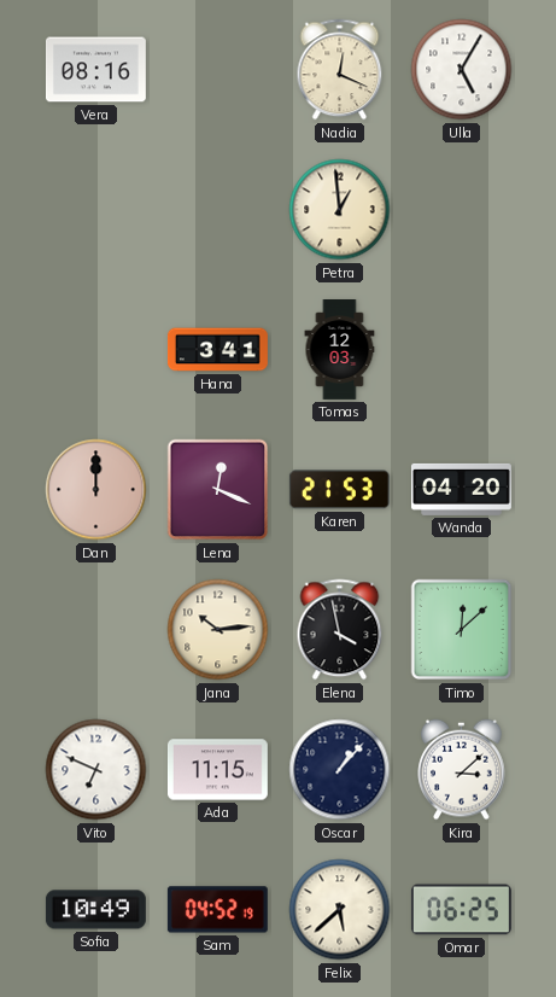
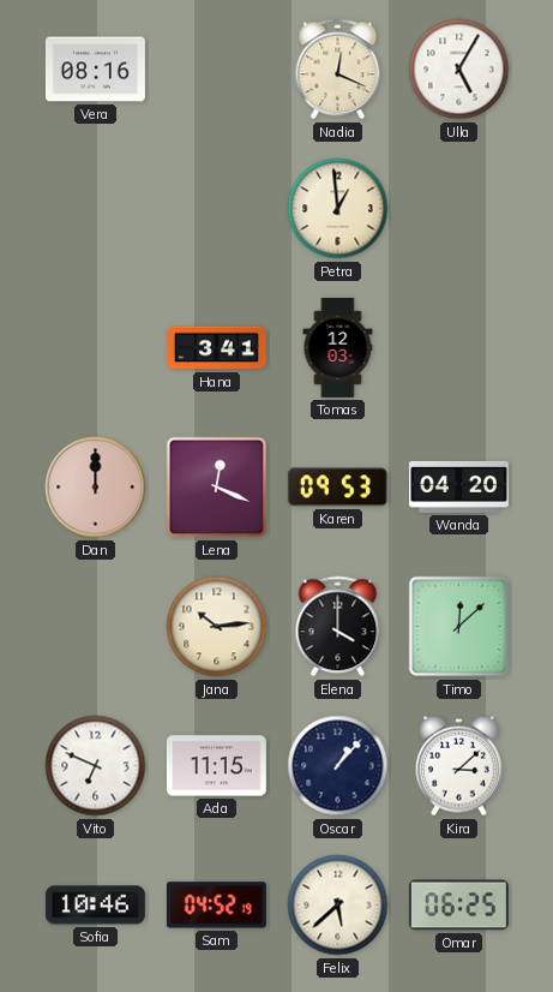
Karen: 21:53 -> 09:53 (337, 488)
Elena: 3:58 -> 4:00 (338, 627)
Sofia: 10:49 -> 10:46 (95, 906)
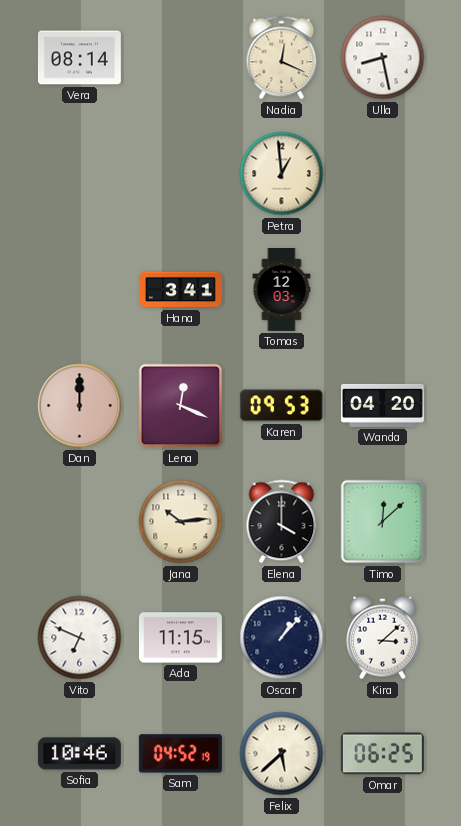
Vera: 08:16 -> 08:14 (79, 58)
Ulla: 5:05 -> 8:28 (383, 58)
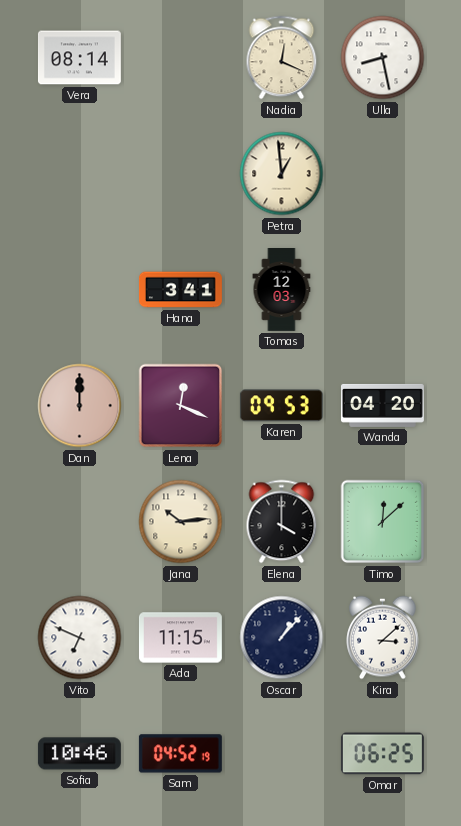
Felix: 5:38 -> none (282, 754)
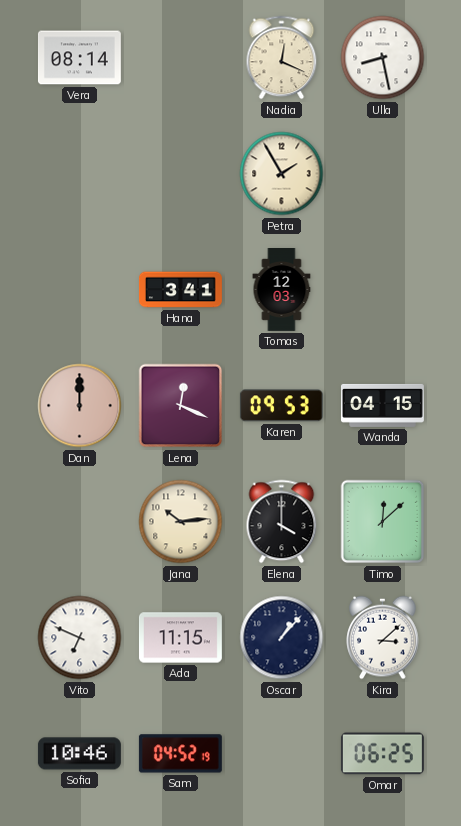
Petra: 12:59 -> 1:55 (282, 174)
Wanda: 04:20 -> 04:15 (382, 405)
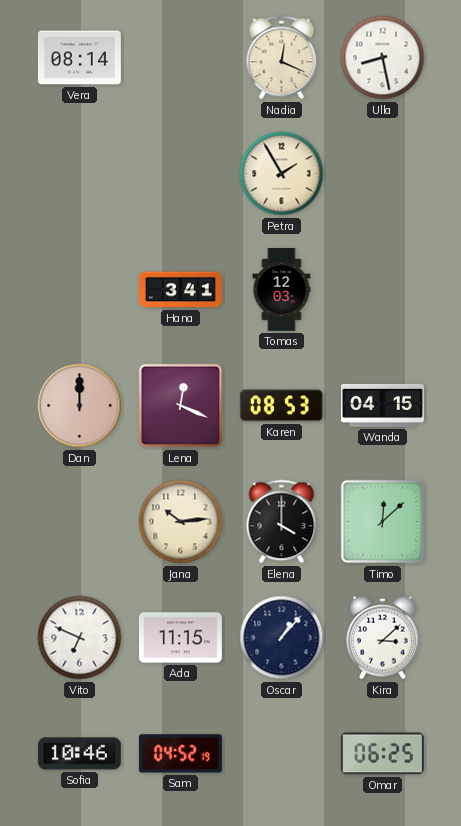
Karen: 09:53 -> 08:53 (281, 406)
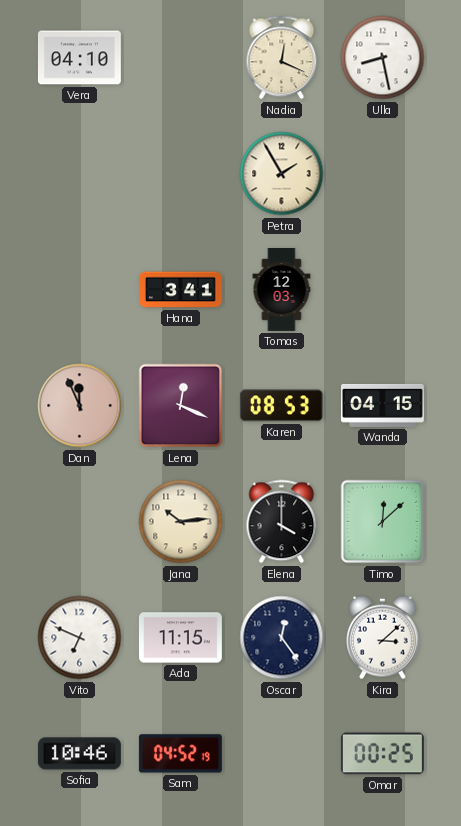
Vera: 08:14 -> 04:10 (79, 58)
Dan: 12:00 -> 11:56 (80, 406)
Oscar: 1:07 -> 12:24 (282, 638)
Omar: 06:25 -> 00:25 (382, 754)
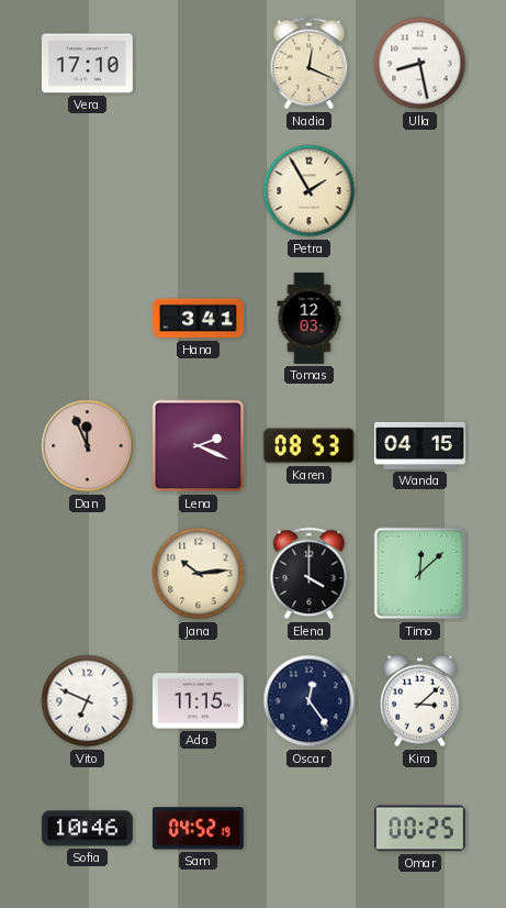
Vera: 04:10 -> 17:10 (87, 64)
Lena: 12:19 -> 2:19 (199, 446)
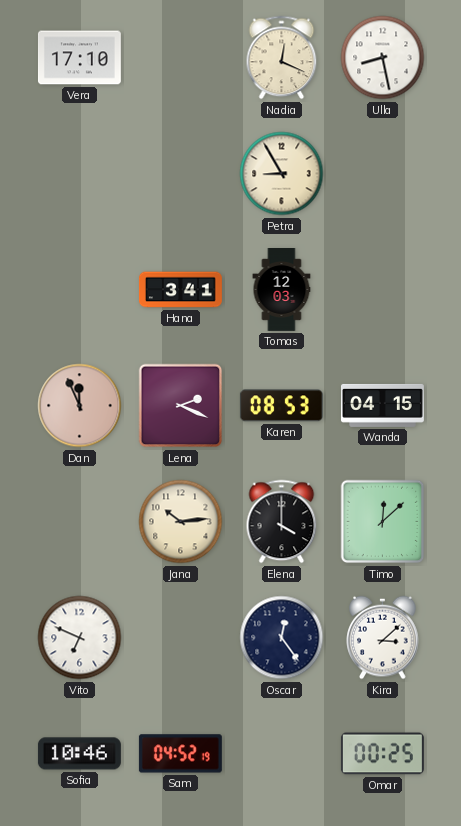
Petra: 1:55 -> 8:55 (282, 174)
Ada: 11:15 -> none (198, 701)
